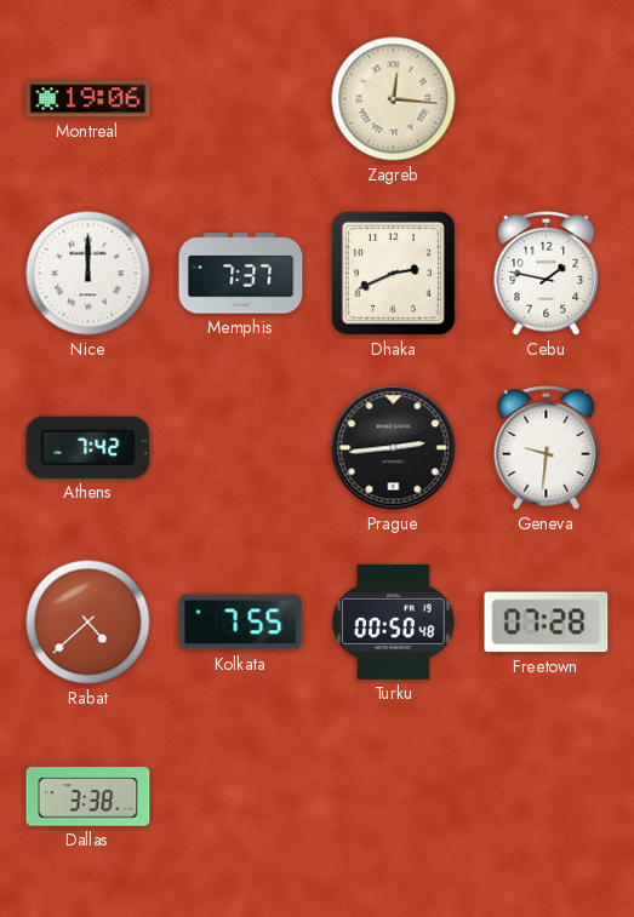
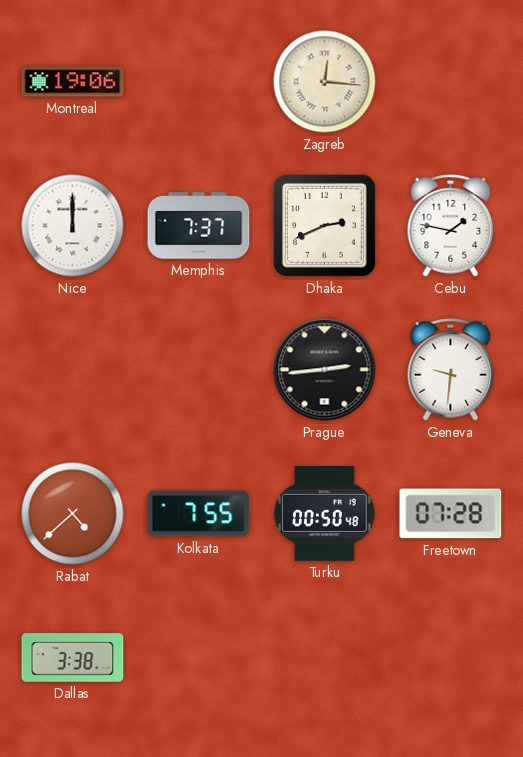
Athens: 7:42 -> none (88, 447)
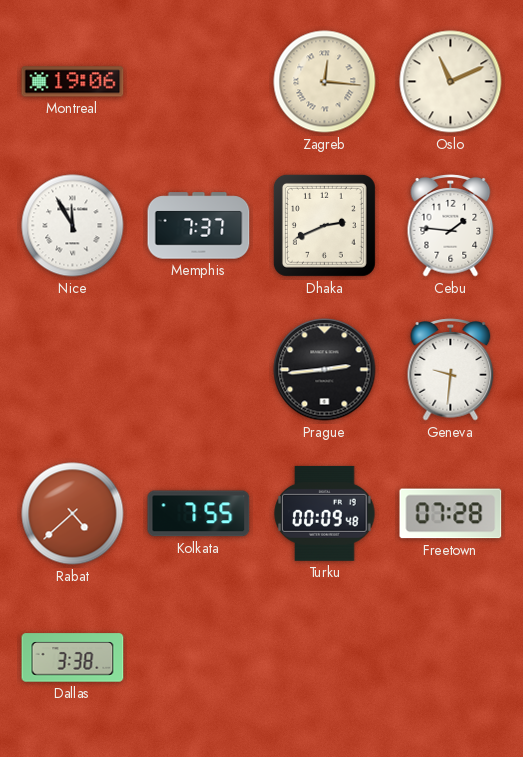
Oslo: none -> 11:11 (451, 82)
Nice: 12:00 -> 11:55 (73, 226)
Cebu: 1:47 -> 1:46 (451, 226)
Turku: 00:50 -> 00:09 (325, 513)
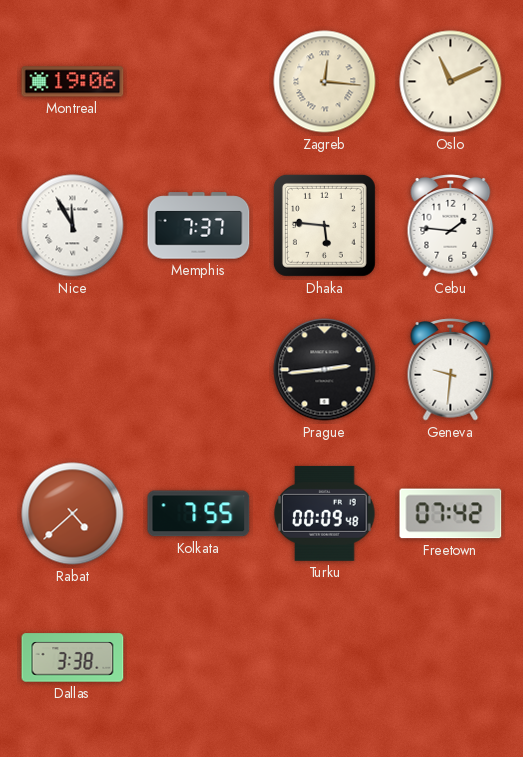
Dhaka: 2:41 -> 5:46 (324, 225)
Freetown: 07:28 -> 07:42 (451, 514)
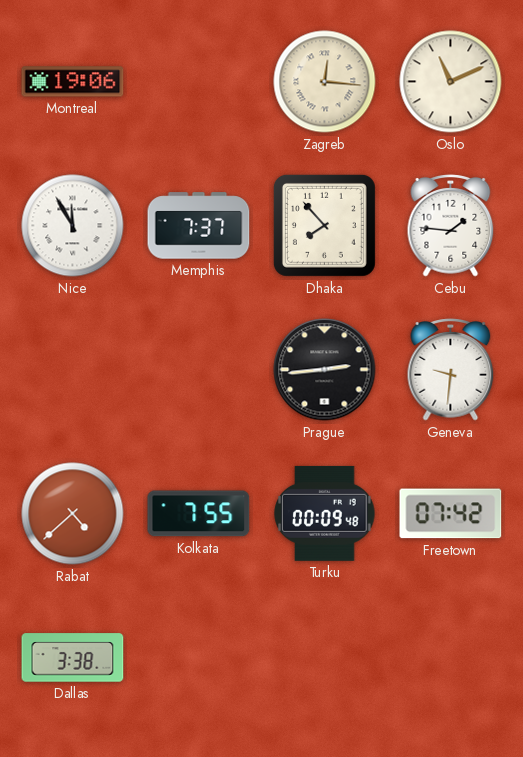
Dhaka: 5:46 -> 7:53 (324, 225)
